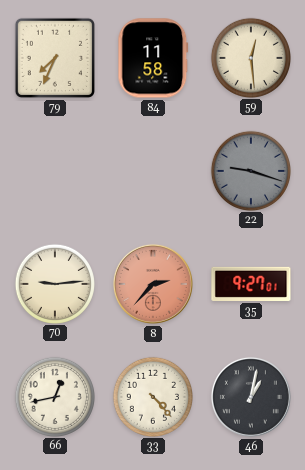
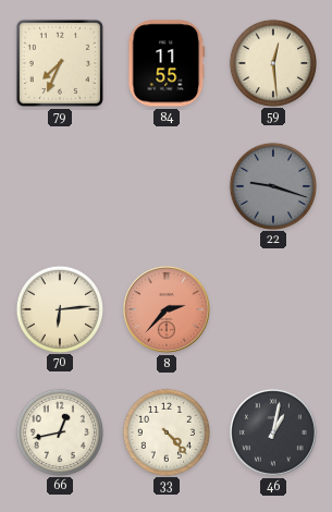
84: 11:58 -> 11:55 (167, 63)
70: 9:14 -> 6:14 (59, 308)
35: 9:27 -> none (251, 284)
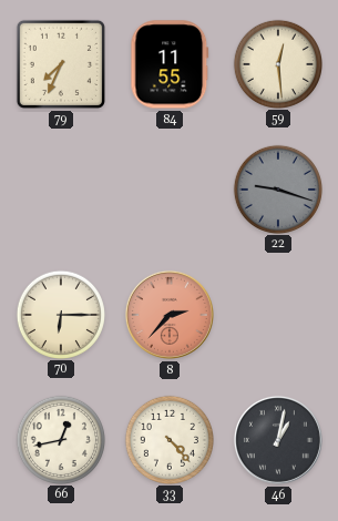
70: 6:14 -> 6:15 (60, 314)
